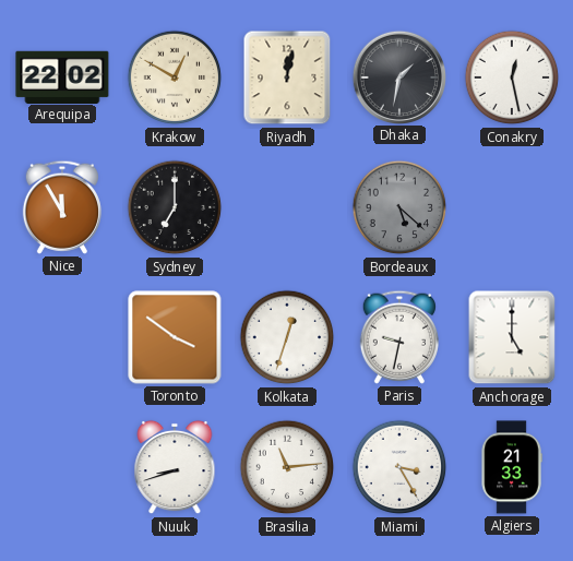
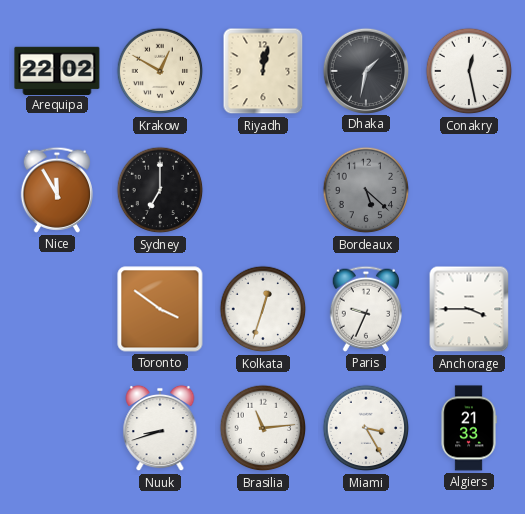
Paris: 9:32 -> 9:34 (366, 309)
Anchorage: 5:00 -> 3:45 (469, 309)
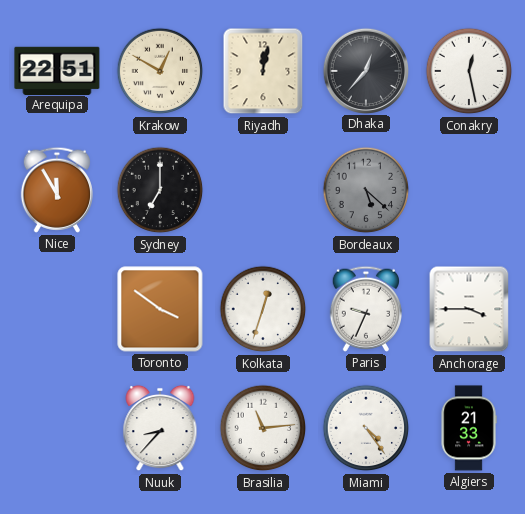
Arequipa: 22:02 -> 22:51 (57, 70)
Dhaka: 1:32 -> 12:37 (365, 70)
Nuuk: 8:42 -> 8:37 (160, 428)
Miami: 3:25 -> 4:24 (366, 428)
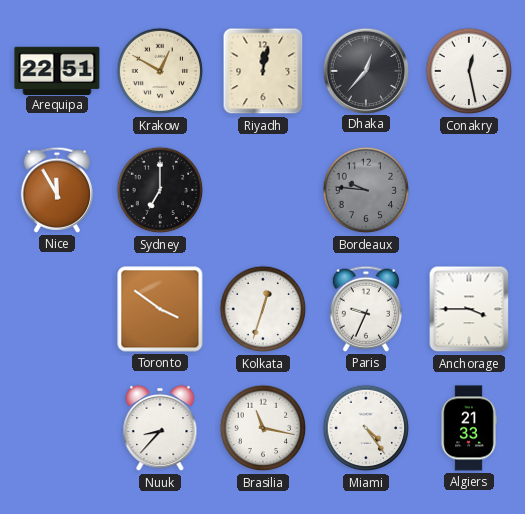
Bordeaux: 5:22 -> 9:46 (366, 190)
Brasilia: 11:14 -> 11:17 (263, 428)
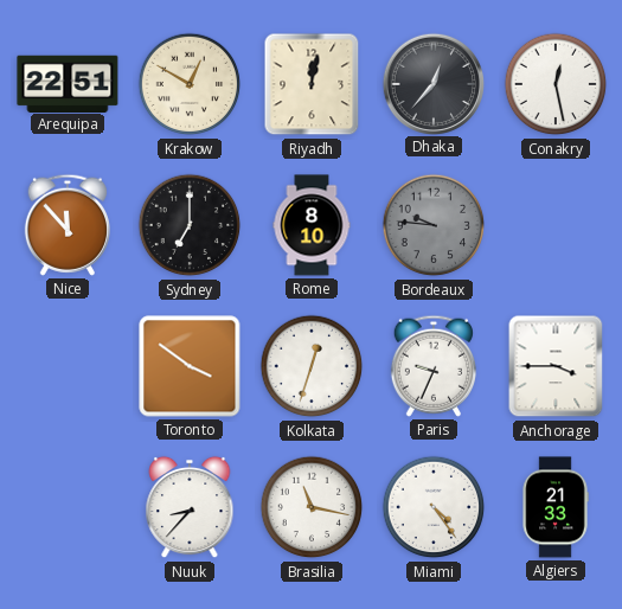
Nice: 11:55 -> 11:53 (68, 225)
Rome: none -> 8:10 (312, 225)
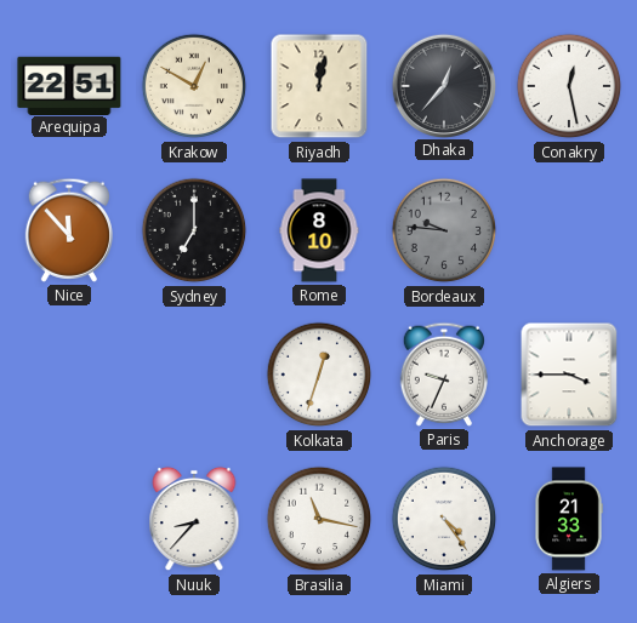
Toronto: 3:51 -> none (190, 366)
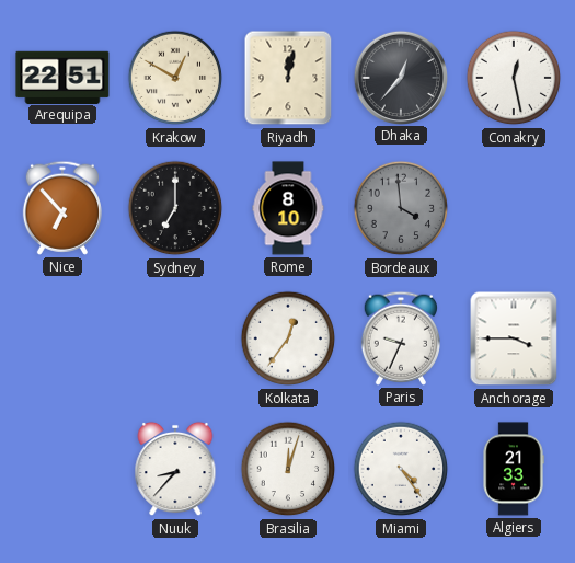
Nice: 11:53 -> 6:53 (62, 208)
Bordeaux: 9:46 -> 3:59 (401, 208)
Kolkata: 12:33 -> 12:36 (288, 338)
Brasilia: 11:17 -> 12:03 (288, 469)
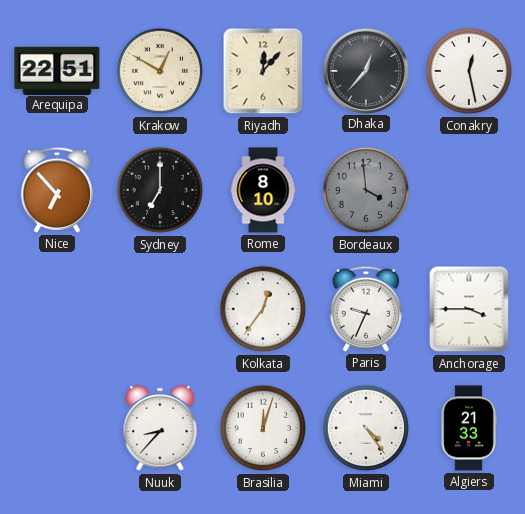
Riyadh: 12:02 -> 12:07 (263, 71)
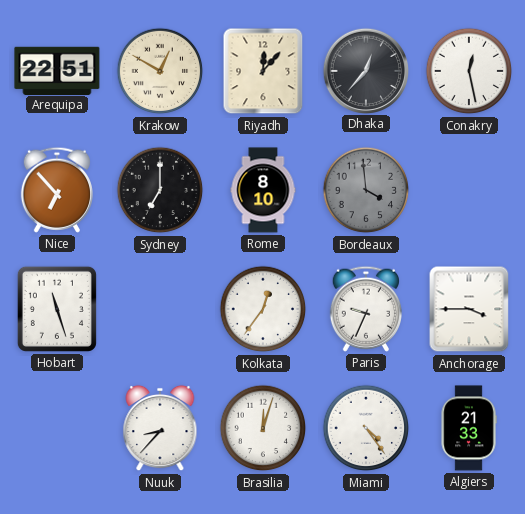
Hobart: none -> 11:27 (57, 309)
